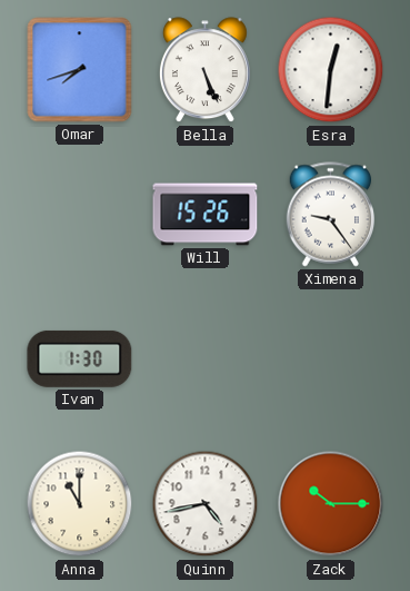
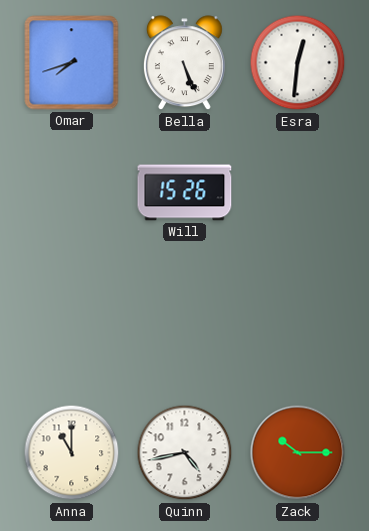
Ximena: 9:24 -> none (331, 215)
Ivan: 1:30 -> none (80, 358)
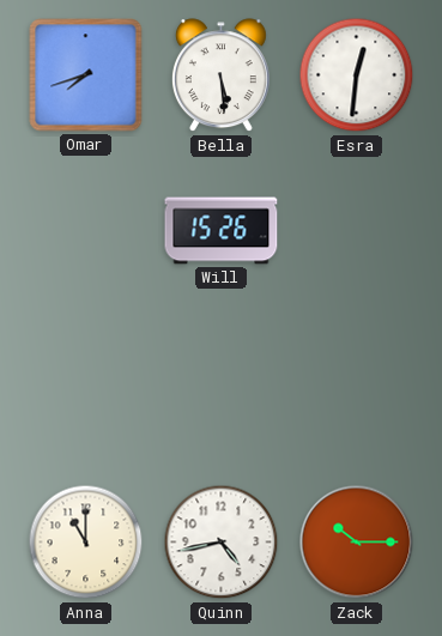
Bella: 5:26 -> 5:29 (220, 75)
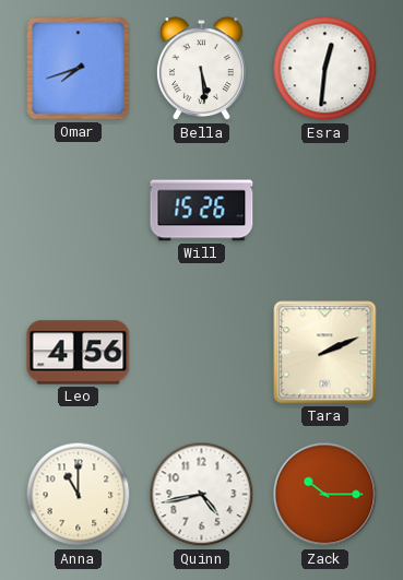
Leo: none -> 4:56 (79, 353)
Tara: none -> 2:11 (325, 353)
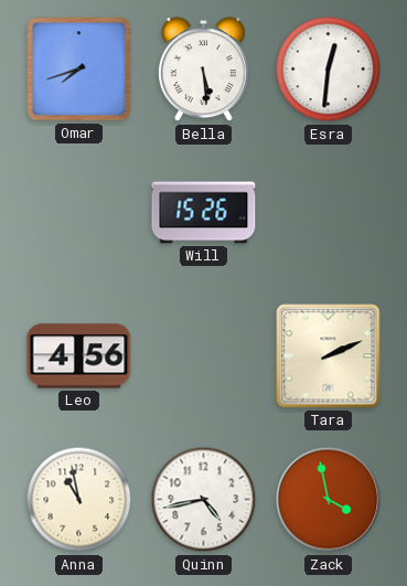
Anna: 11:00 -> 10:58 (79, 500)
Zack: 10:15 -> 3:58 (329, 500)
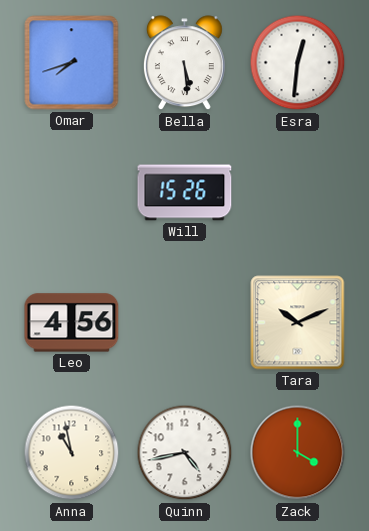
Tara: 2:11 -> 10:11 (298, 323)
Zack: 3:58 -> 4:00 (298, 453)
